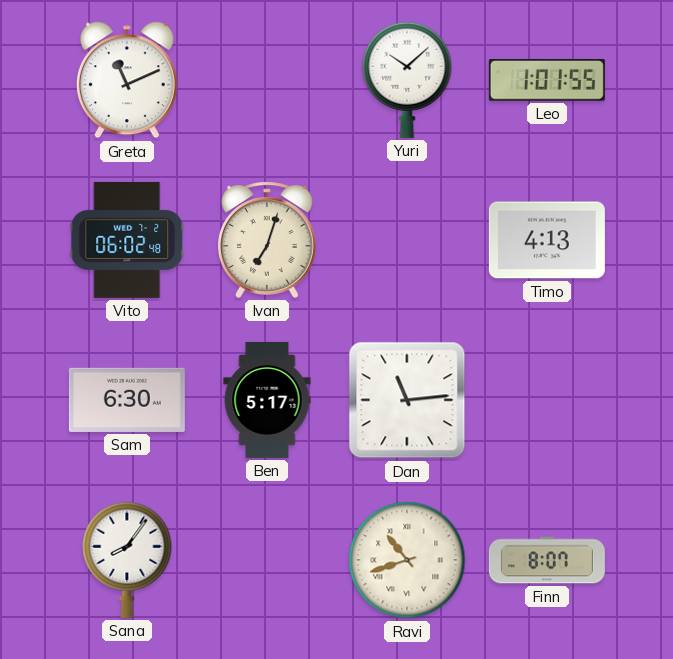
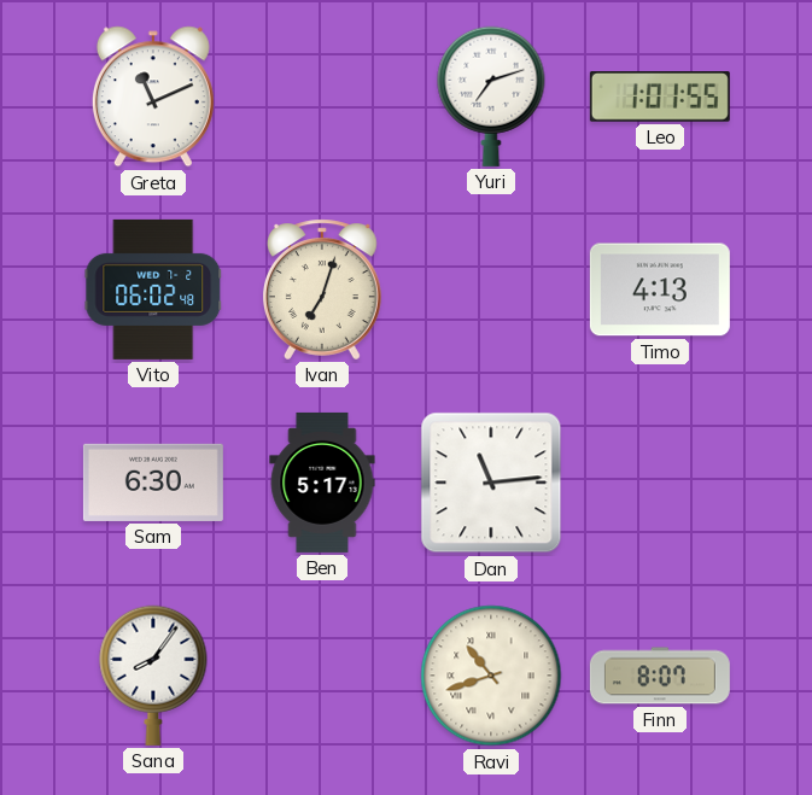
Yuri: 10:08 -> 7:12 (491, 97)
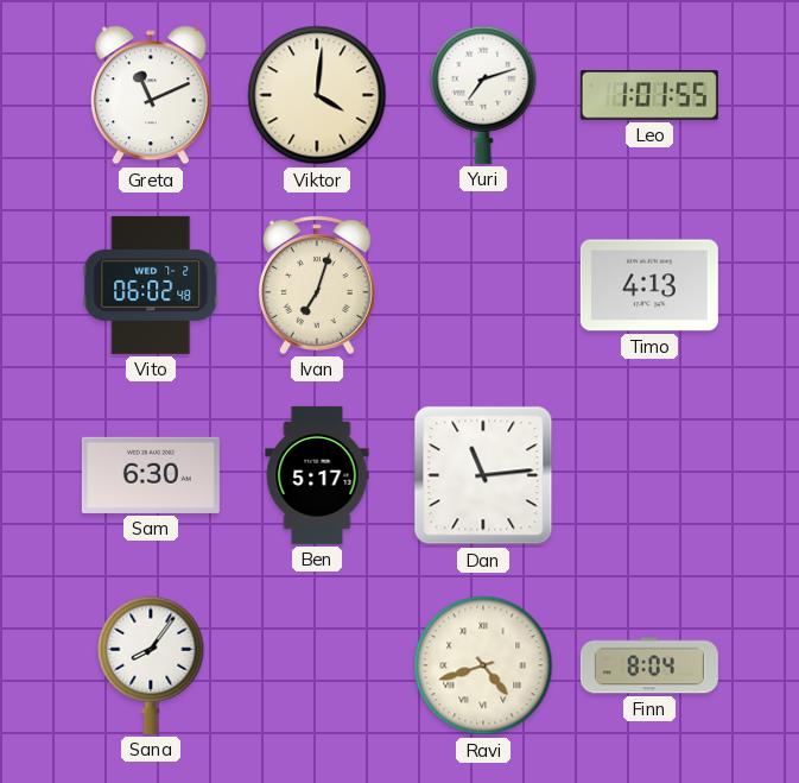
Viktor: none -> 4:01 (317, 95)
Ravi: 10:42 -> 4:42 (483, 665)
Finn: 8:07 -> 8:04 (649, 665)
